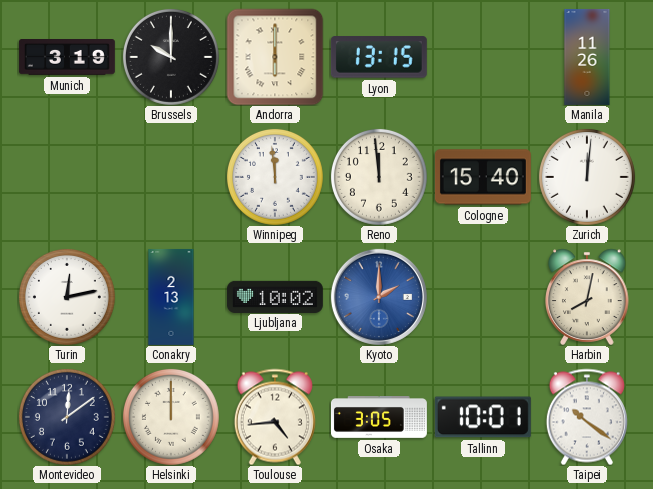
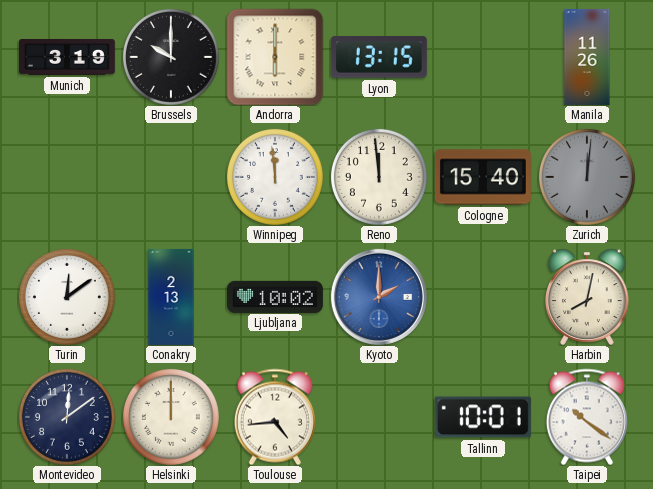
Zurich dial: white -> grey (587, 177)
Turin: 12:13 -> 12:09 (67, 297)
Osaka: 3:05 -> none (379, 418)
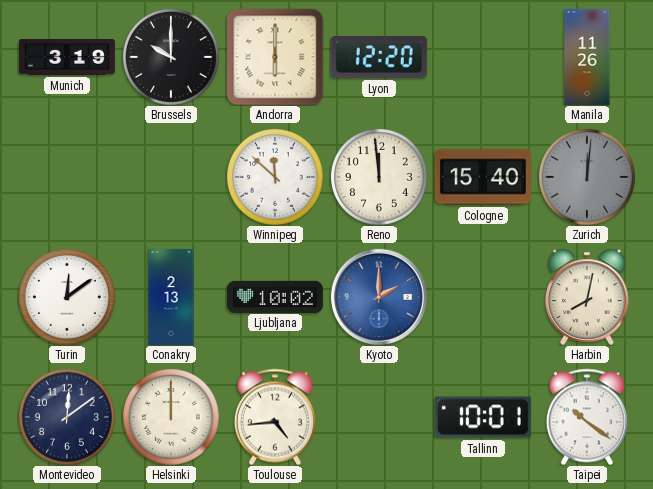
Lyon: 13:15 -> 12:20 (379, 57)
Winnipeg: 11:59 -> 11:52 (275, 177)
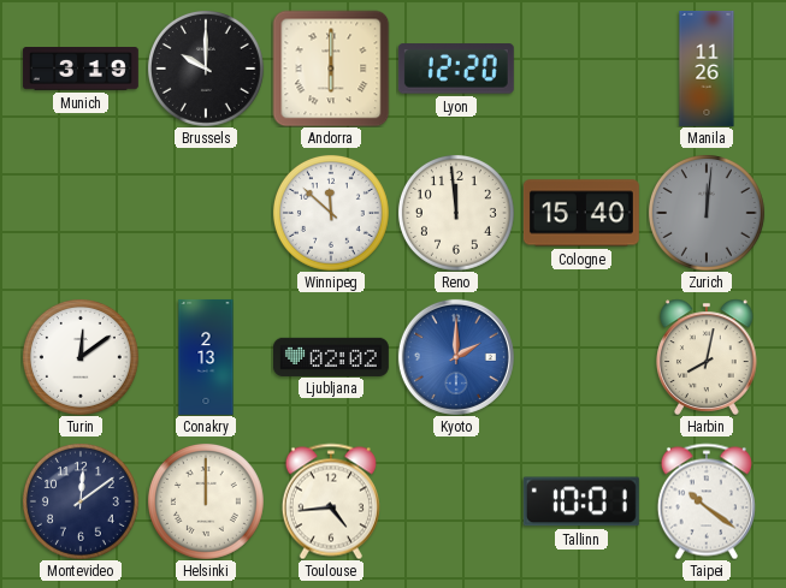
Ljubljana: 10:02 -> 02:02 (331, 356)
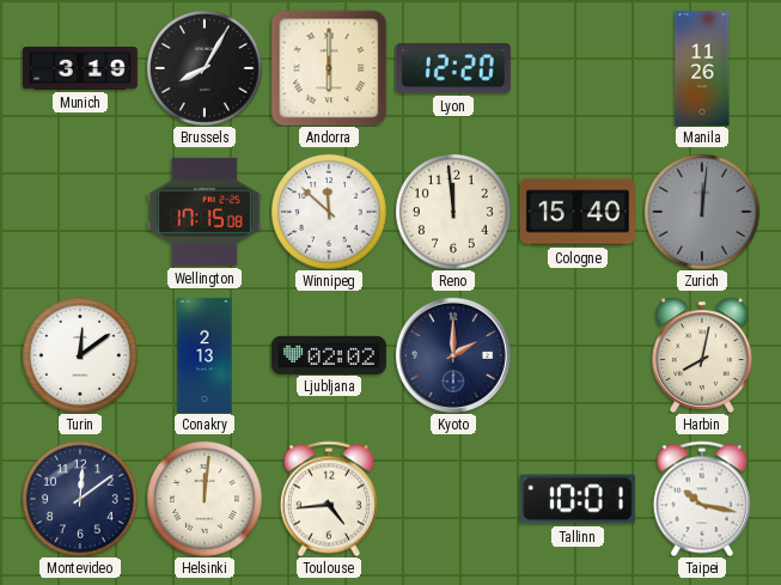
Brussels: 10:00 -> 8:05 (205, 68)
Wellington: none -> 17:15 (205, 212)
Kyoto dial: blue -> navy (453, 355)
Helsinki: 12:00 -> 12:01 (205, 499)
Taipei: 10:21 -> 10:17 (702, 499)
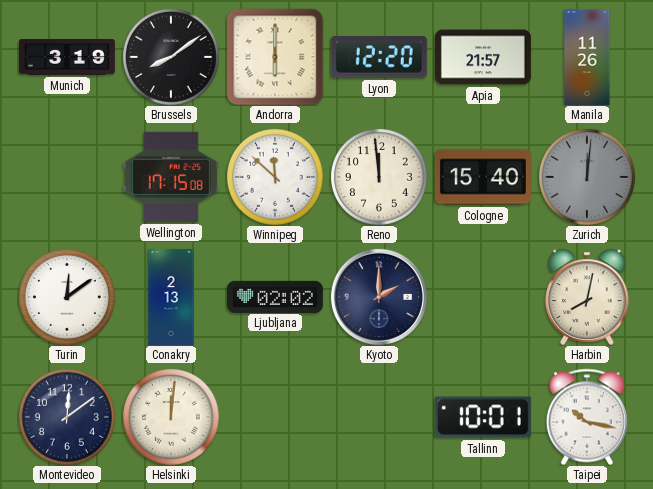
Brussels: 8:05 -> 8:09 (171, 57)
Apia: none -> 21:57 (483, 57)
Toulouse: 4:44 -> none (329, 499)
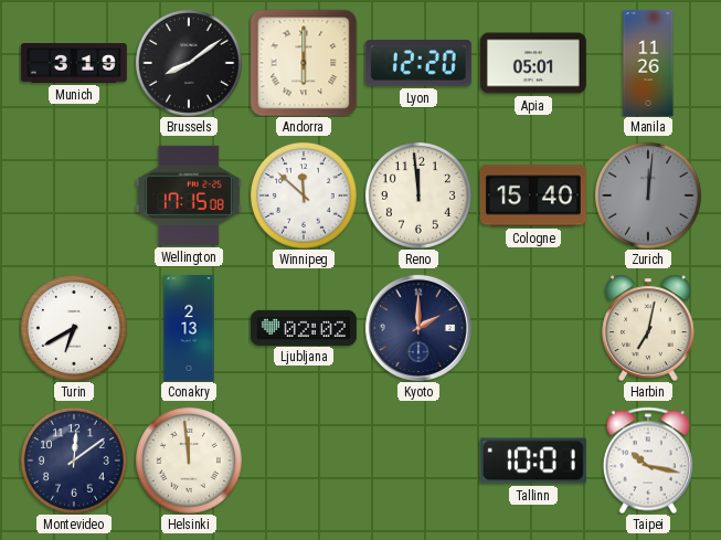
Apia: 21:57 -> 05:01 (533, 63)
Turin: 12:09 -> 6:40 (74, 328)
Harbin: 8:02 -> 7:02 (648, 328)
Helsinki: 12:01 -> 11:59 (189, 460)
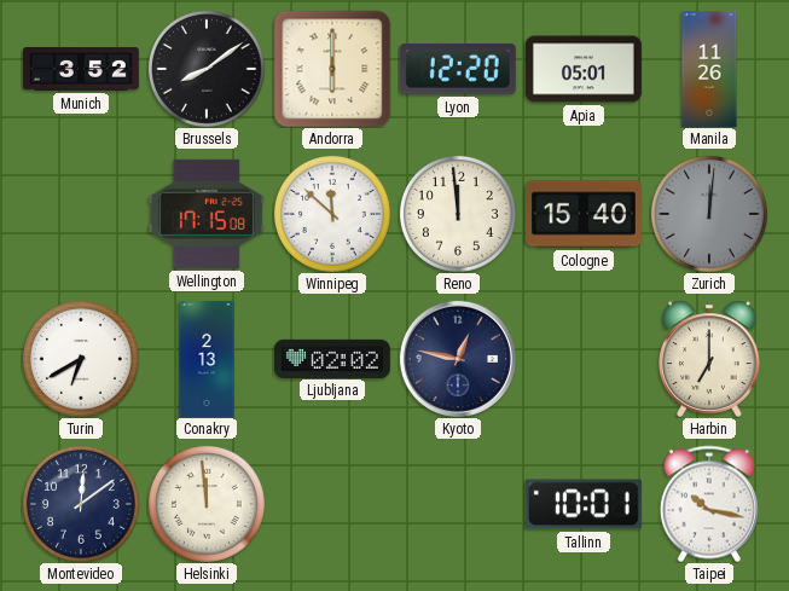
Munich: 3:19 -> 3:52 (81, 70)
Kyoto: 2:00 -> 12:47 (458, 359)
Harbin: 7:02 -> 7:00 (709, 359)
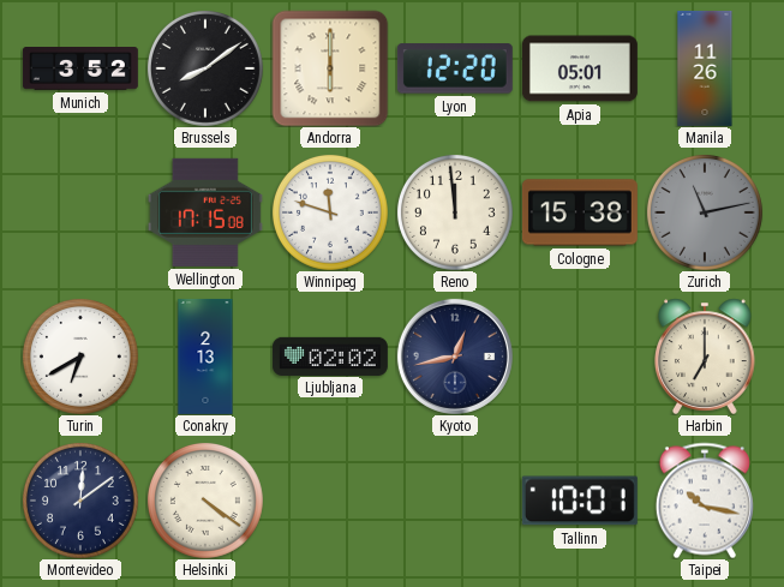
Winnipeg: 11:52 -> 11:48 (330, 212)
Cologne: 15:40 -> 15:38 (580, 212)
Zurich: 12:01 -> 11:13 (705, 212)
Kyoto: 12:47 -> 12:43 (455, 357)
Helsinki: 11:59 -> 4:21 (205, 501)
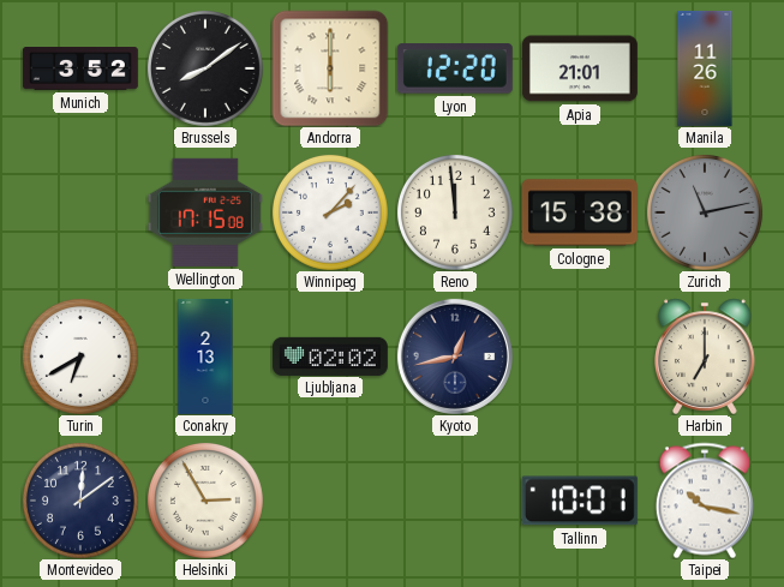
Apia: 05:01 -> 21:01 (580, 68)
Winnipeg: 11:48 -> 2:07 (330, 212)
Helsinki: 4:21 -> 2:55 (205, 501)
